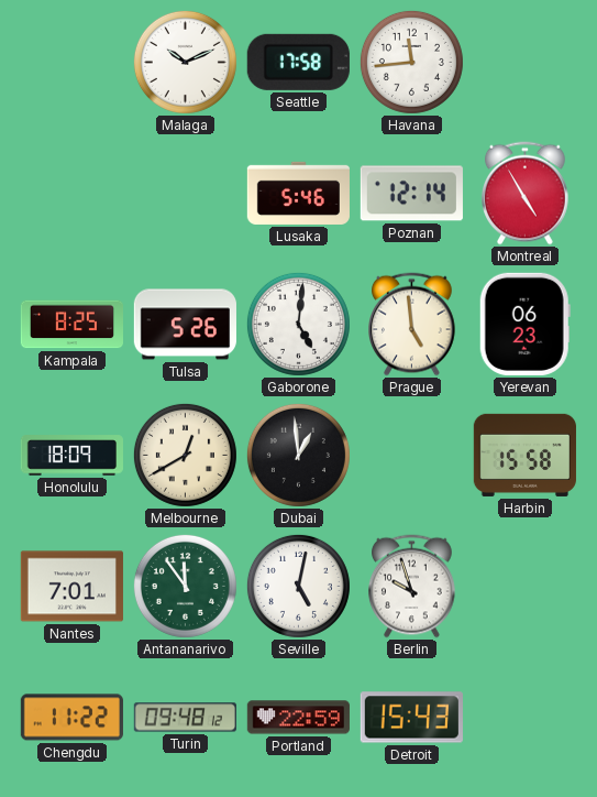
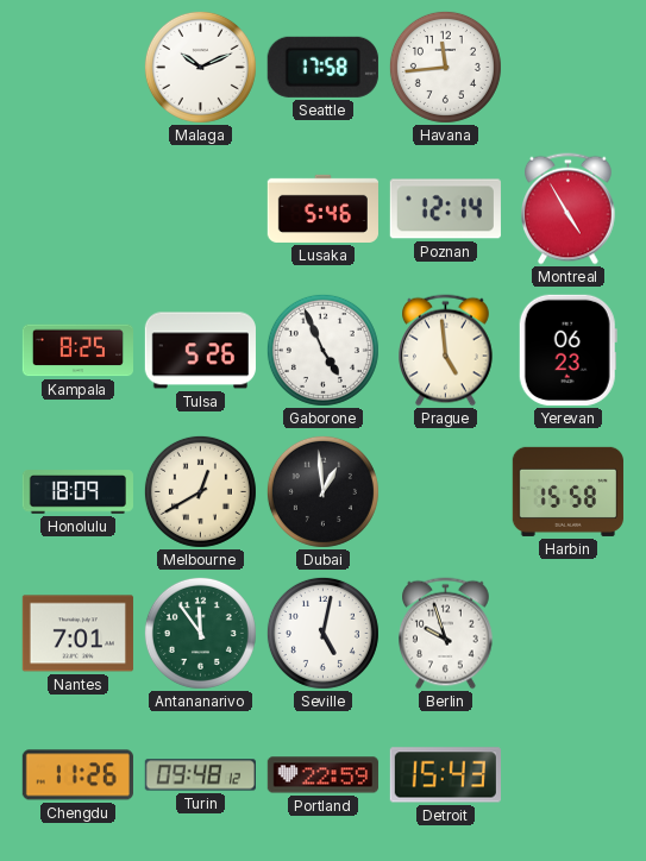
Gaborone: 5:01 -> 4:56 (322, 350)
Chengdu: 11:22 -> 11:26 (77, 775)
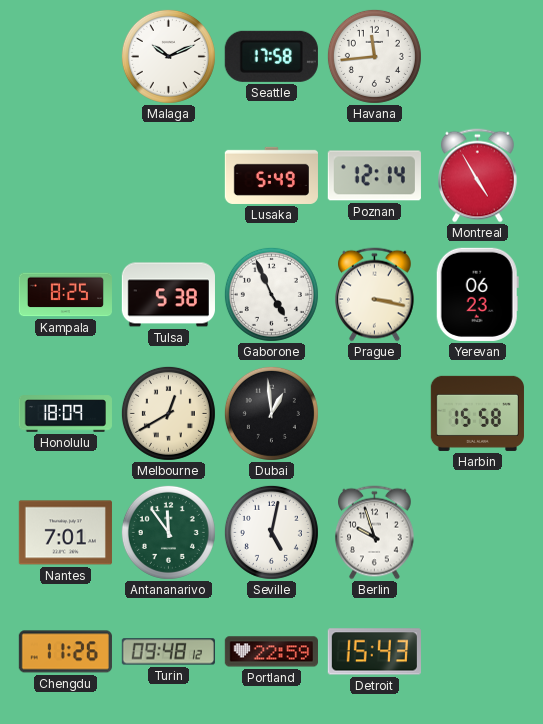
Lusaka: 5:46 -> 5:49 (271, 175)
Tulsa: 5:26 -> 5:38 (168, 295)
Prague: 4:59 -> 3:17 (375, 295)
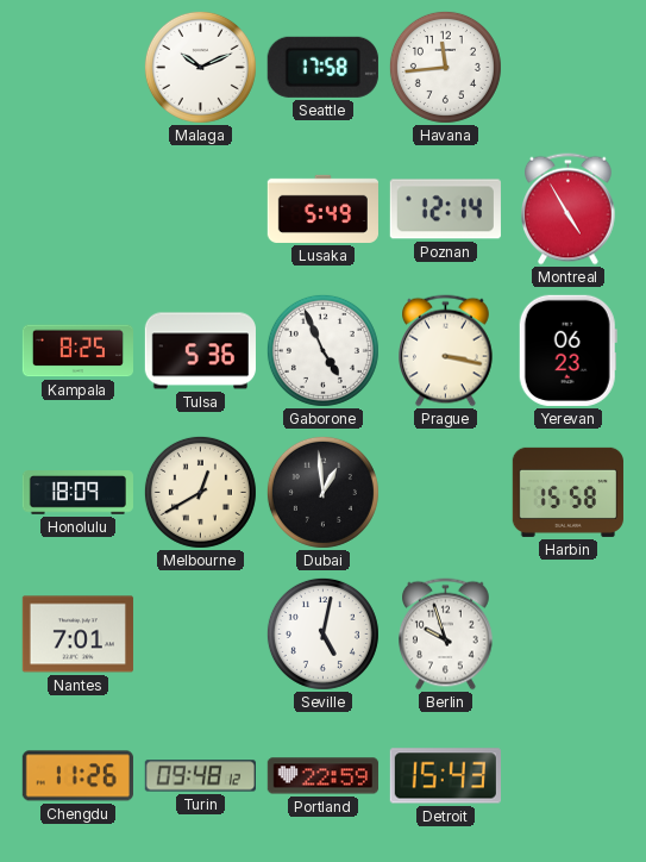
Tulsa: 5:38 -> 5:36 (200, 351)
Antananarivo: 11:54 -> none (168, 532)
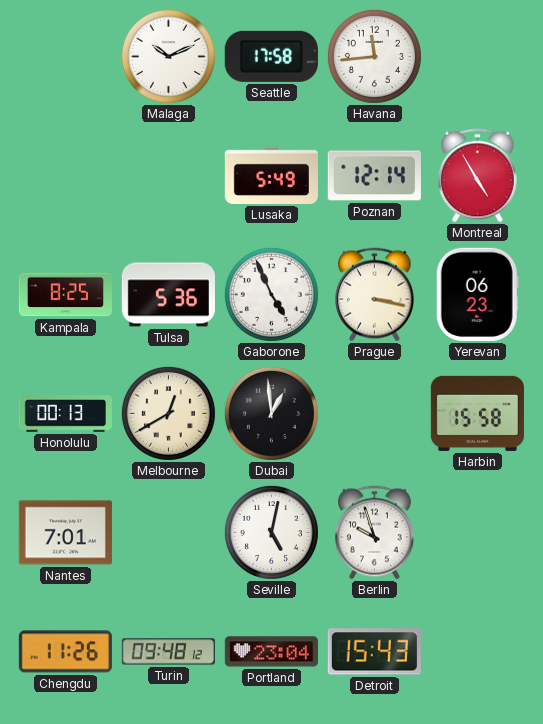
Honolulu: 18:09 -> 00:13 (65, 414)
Portland: 22:59 -> 23:04 (271, 652)
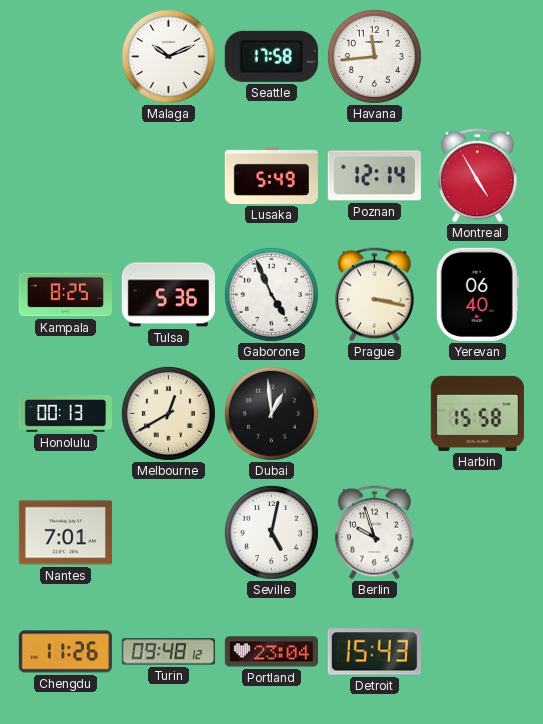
Yerevan: 06:23 -> 06:40 (477, 294)
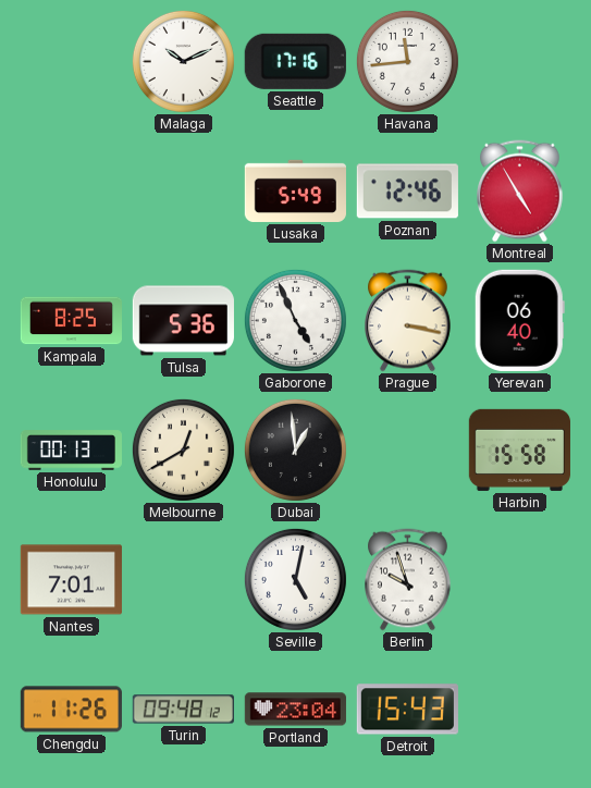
Seattle: 17:58 -> 17:16 (295, 61)
Poznan: 12:14 -> 12:46 (407, 192)
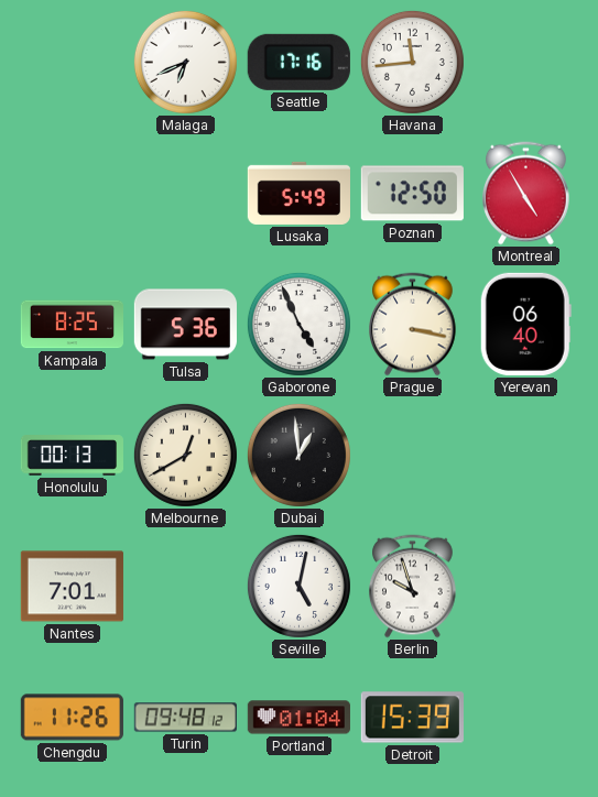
Malaga: 10:11 -> 6:41 (185, 62)
Poznan: 12:46 -> 12:50 (412, 194)
Harbin: 15:58 -> none (519, 450)
Portland: 23:04 -> 01:04 (298, 718)
Detroit: 15:43 -> 15:39 (412, 718)
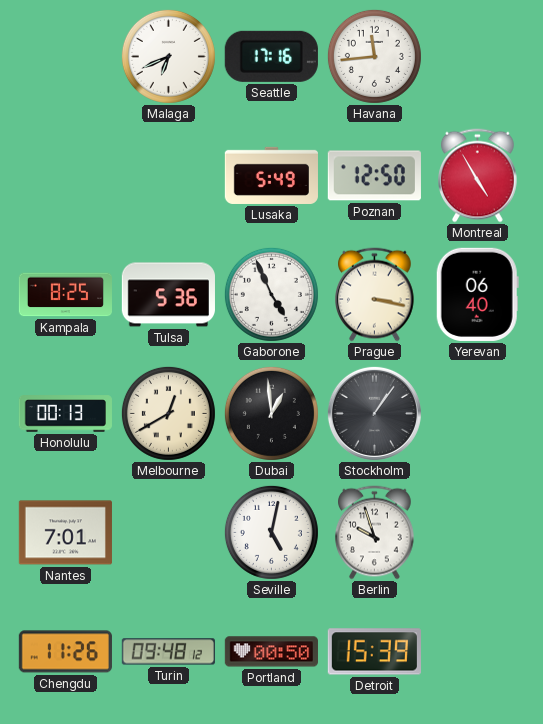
Stockholm: none -> 1:06 (374, 413)
Portland: 01:04 -> 00:50 (271, 652)
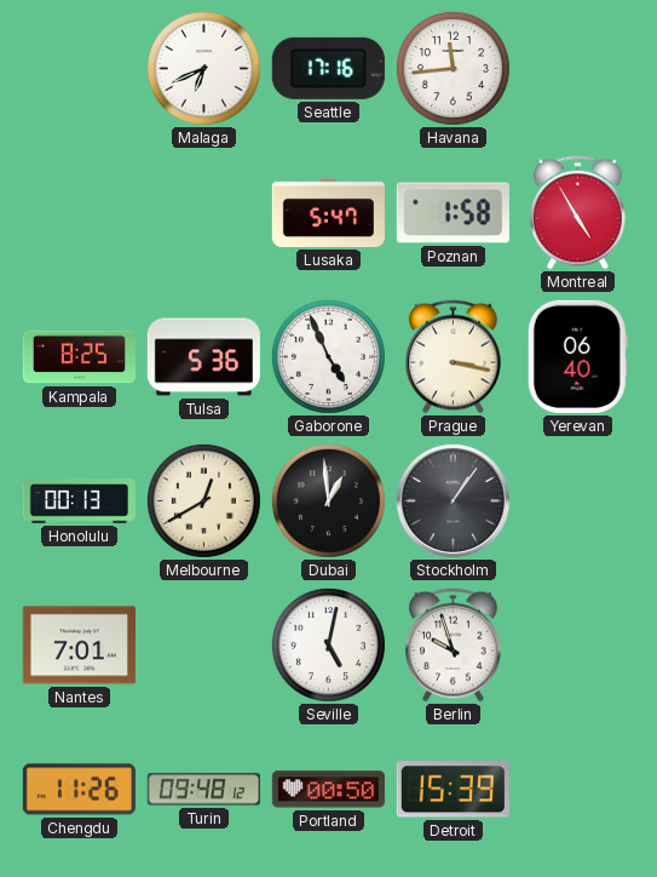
Lusaka: 5:49 -> 5:47 (328, 212)
Poznan: 12:50 -> 1:58 (453, 213)
